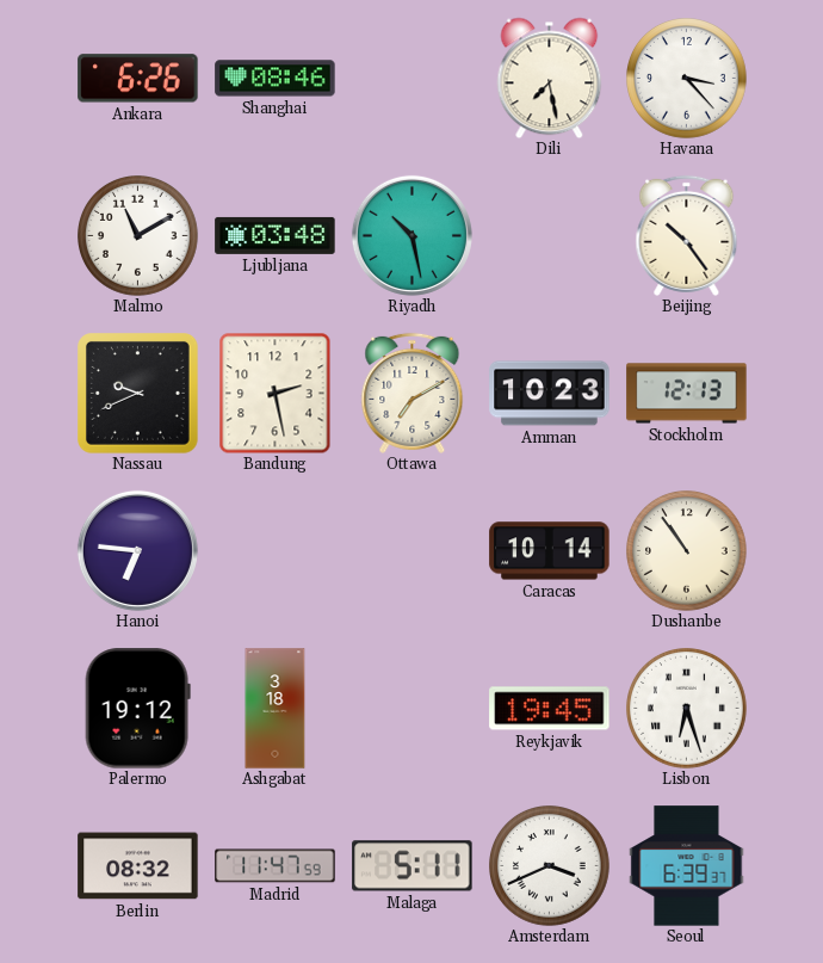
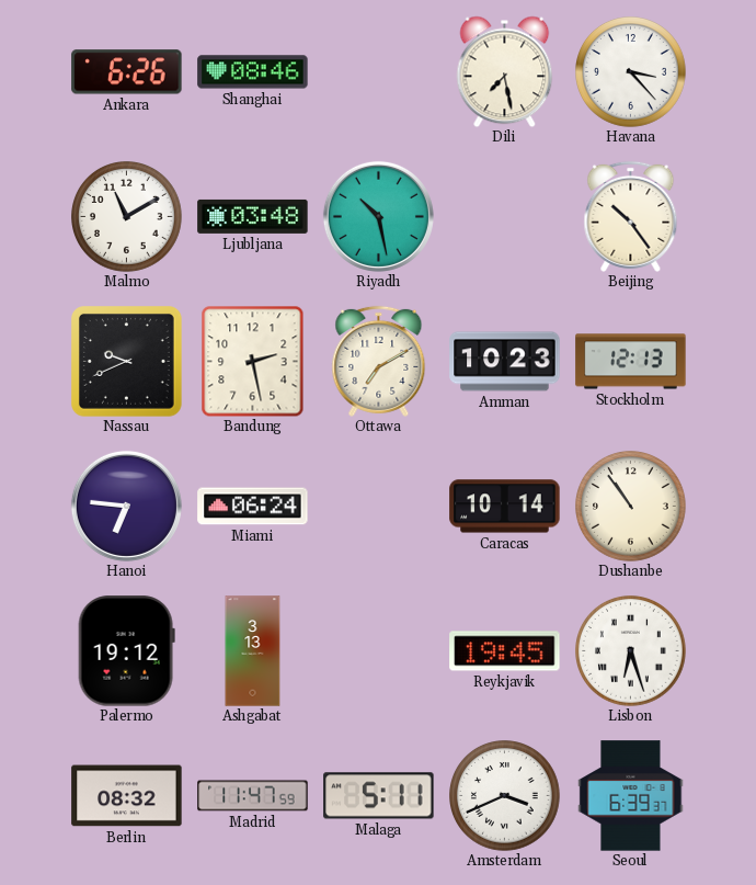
Miami: none -> 06:24 (253, 507)
Ashgabat: 3:18 -> 3:13 (253, 651)
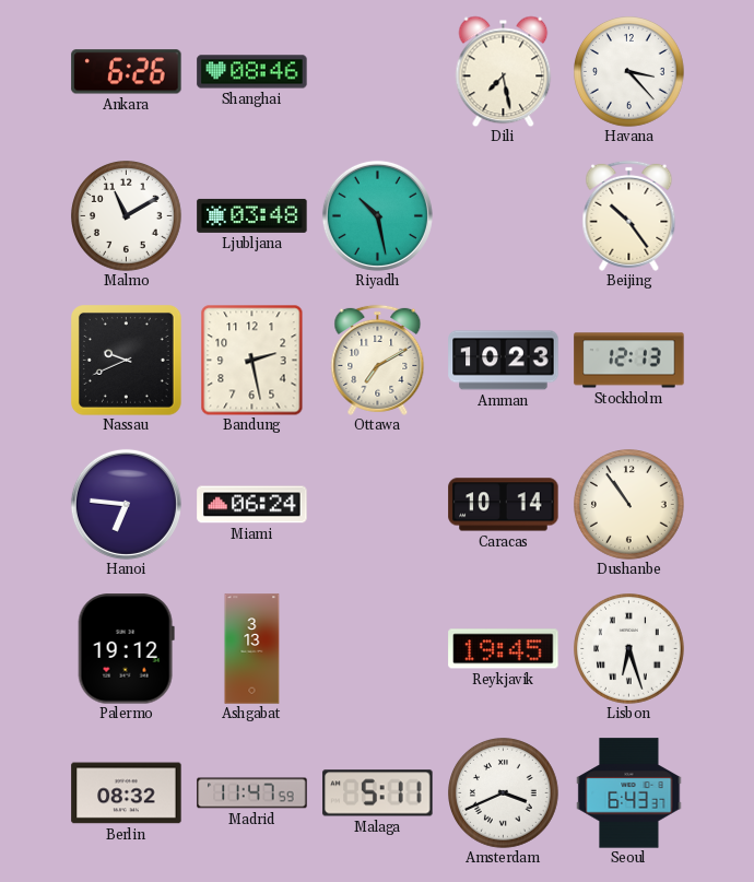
Seoul: 6:39 -> 6:43 (629, 793)
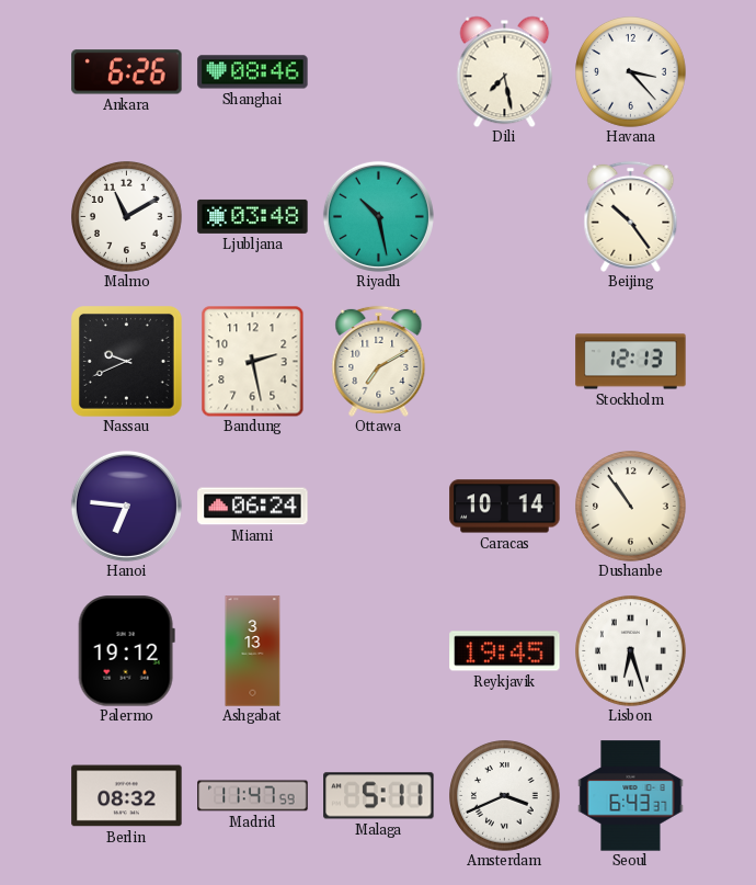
Amman: 10:23 -> none (504, 361)
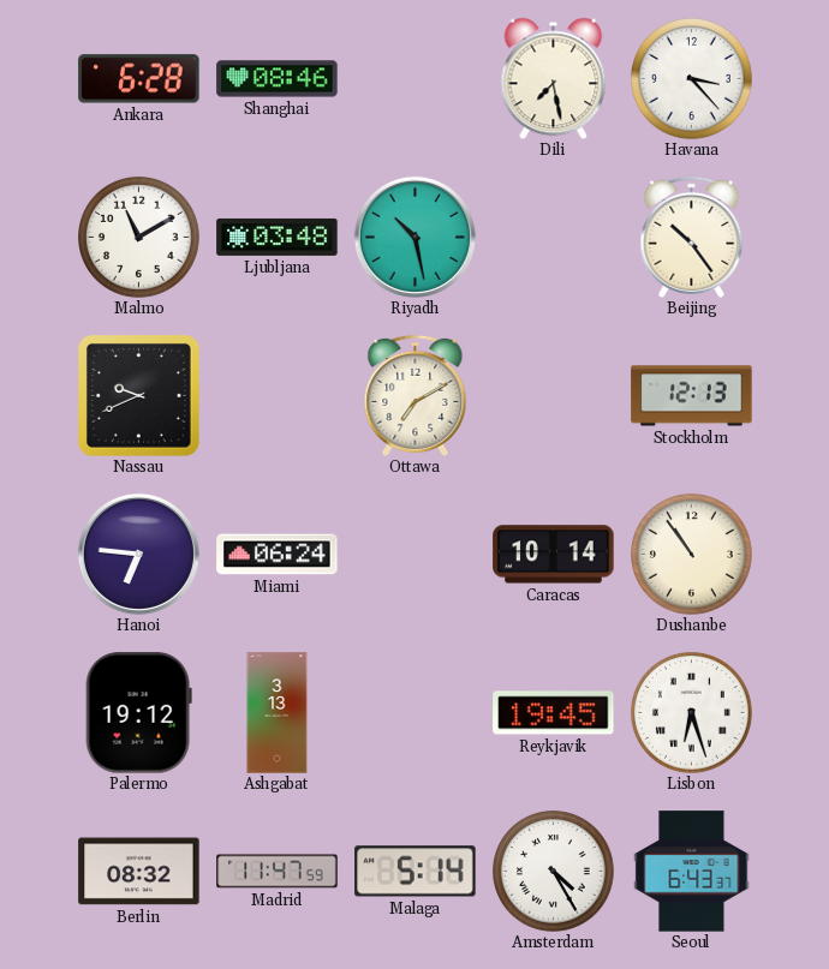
Ankara: 6:26 -> 6:28 (139, 79)
Bandung: 2:28 -> none (253, 361)
Malaga: 5:11 -> 5:14 (416, 872)
Amsterdam: 3:41 -> 4:25 (554, 872)
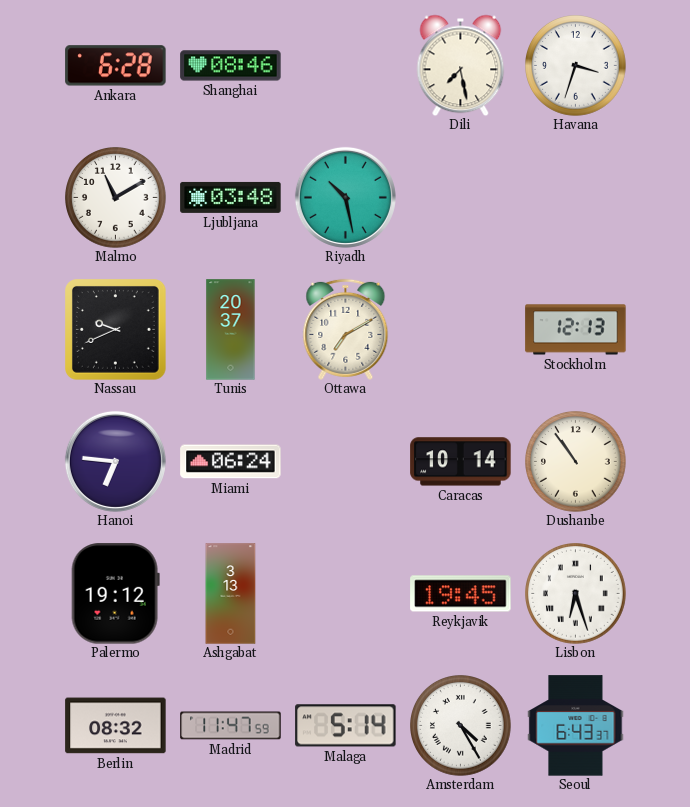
Havana: 3:23 -> 3:33 (576, 66)
Beijing: 10:24 -> none (692, 237)
Tunis: none -> 20:37 (231, 330)
